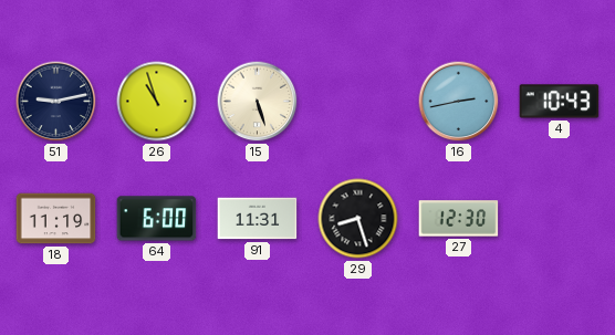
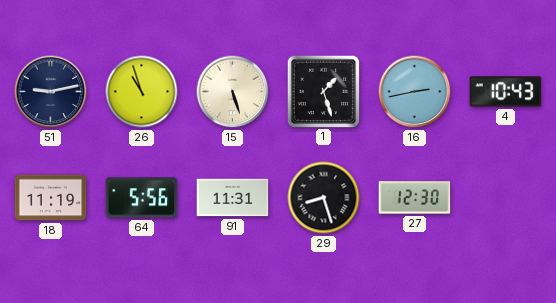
1: none -> 1:27 (323, 91)
64: 6:00 -> 5:56 (142, 198)
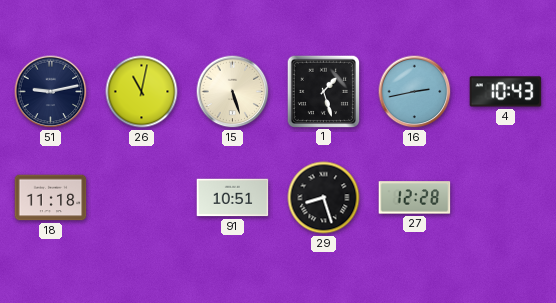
26: 10:57 -> 11:02 (142, 92)
18: 11:19 -> 11:18 (51, 198)
64: 5:56 -> none (142, 198)
91: 11:31 -> 10:51 (233, 198)
27: 12:30 -> 12:28 (415, 198)
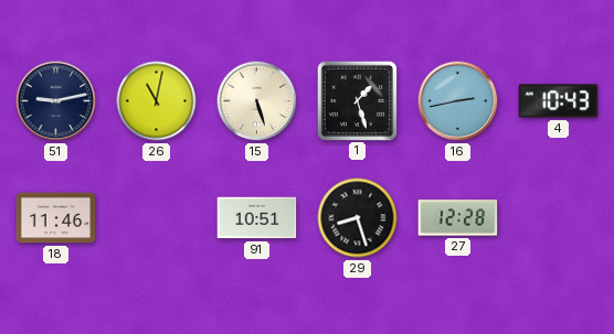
18: 11:18 -> 11:46 (56, 218)
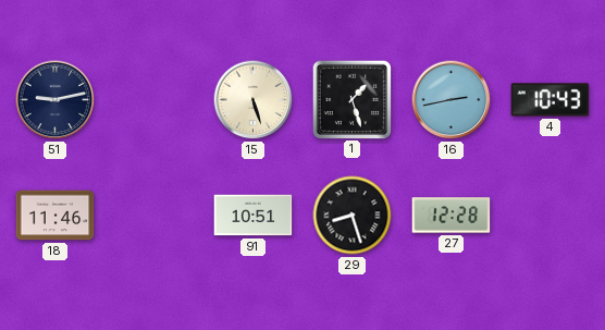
26: 11:02 -> none (157, 101)
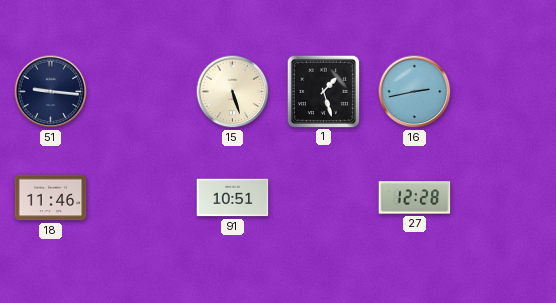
51: 9:13 -> 9:16 (51, 92)
4: 10:43 -> none (551, 100)
29: 8:27 -> none (353, 216)
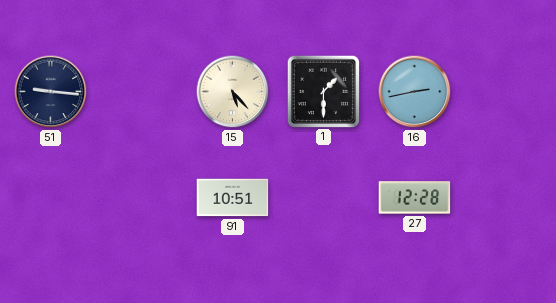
15: 5:27 -> 5:23 (233, 92)
1: 1:27 -> 1:30 (323, 91)
18: 11:46 -> none (51, 198)
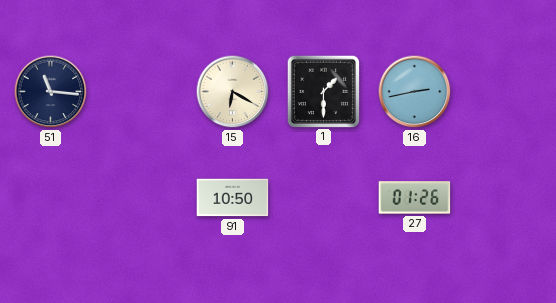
51: 9:16 -> 11:16 (51, 92)
15: 5:23 -> 6:20 (233, 92)
91: 10:51 -> 10:50 (233, 198)
27: 12:28 -> 01:26 (415, 198)
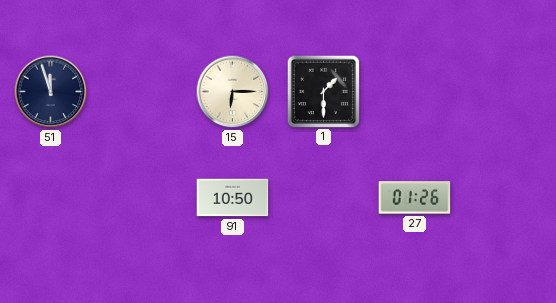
51: 11:16 -> 11:57 (51, 92)
15: 6:20 -> 6:15 (233, 92)
16: 2:43 -> none (415, 92)
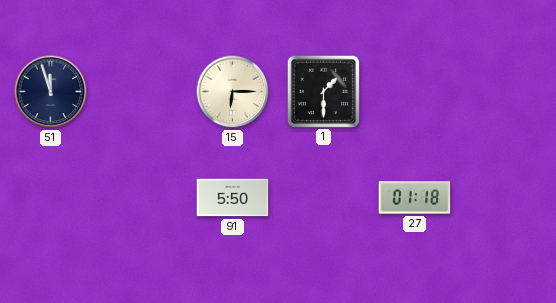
91: 10:50 -> 5:50 (233, 198)
27: 01:26 -> 01:18 (415, 198)
